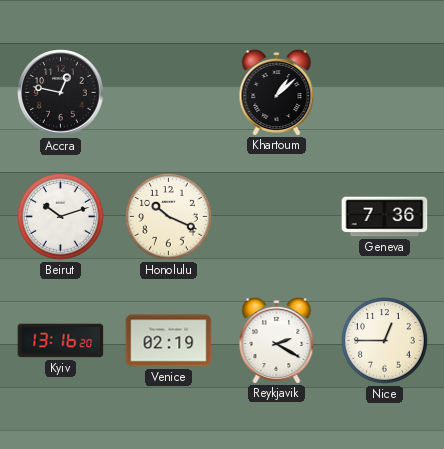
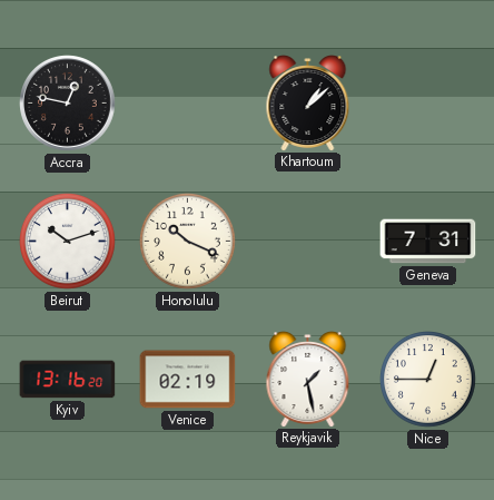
Geneva: 7:36 -> 7:31 (428, 242)
Reykjavik: 2:20 -> 1:28 (308, 380)
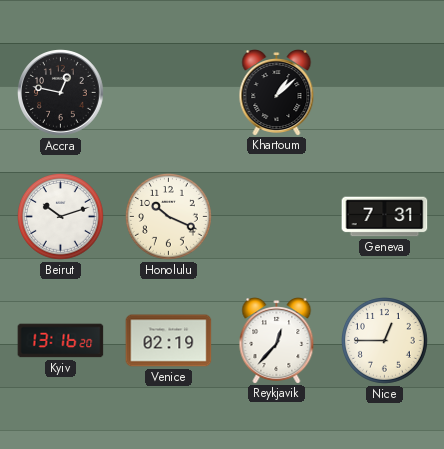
Reykjavik: 1:28 -> 12:37 (277, 341)
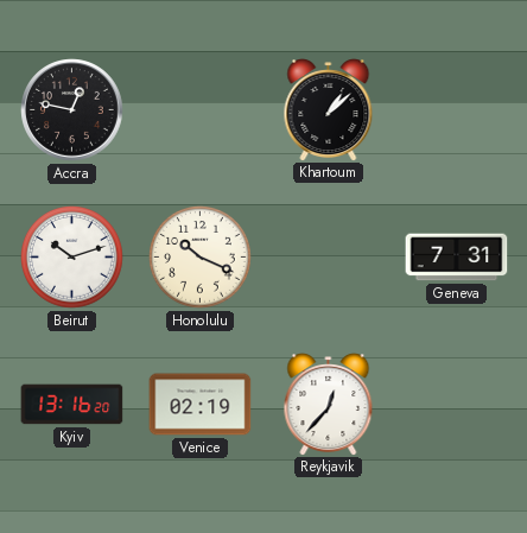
Nice: 12:45 -> none (385, 341)
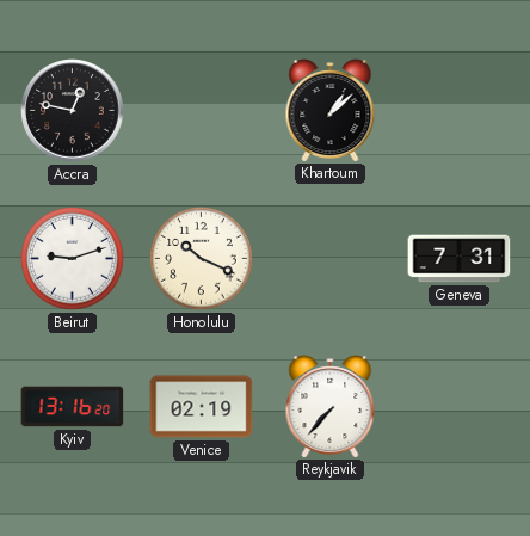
Beirut: 10:12 -> 9:12 (73, 259)
Reykjavik: 12:37 -> 7:37 (331, 407)
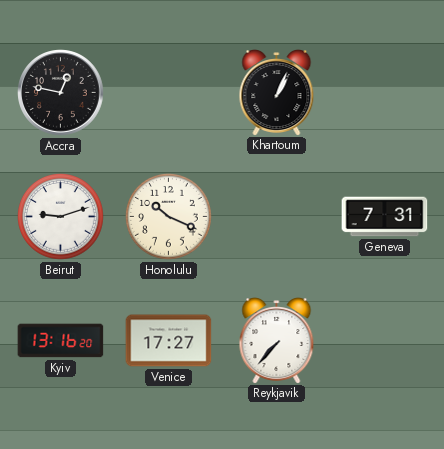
Khartoum: 1:08 -> 1:04 (277, 93)
Venice: 02:19 -> 17:27 (169, 341)
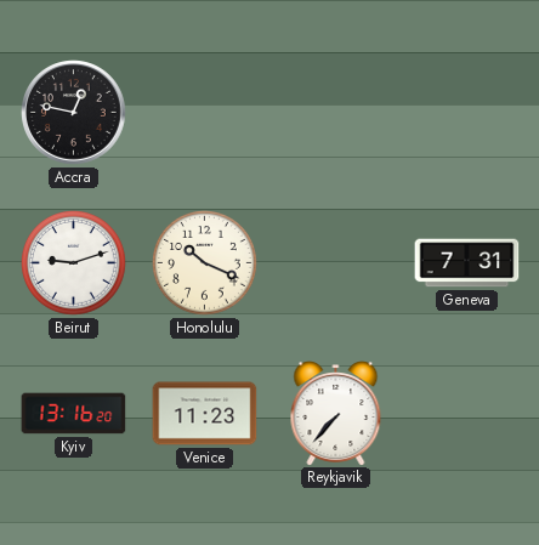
Khartoum: 1:04 -> none (277, 93)
Venice: 17:27 -> 11:23 (205, 414)
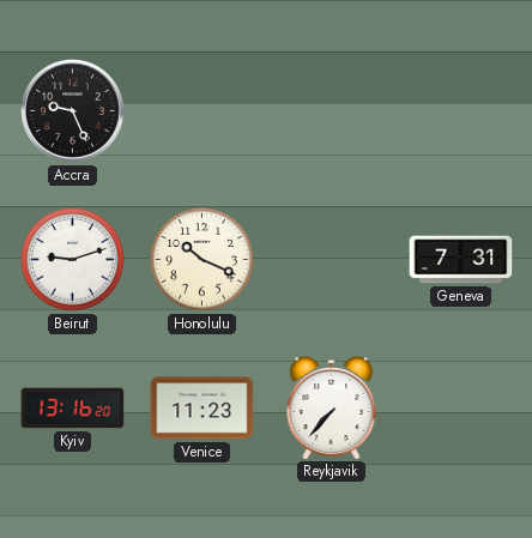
Accra: 12:47 -> 9:26 (73, 111)
